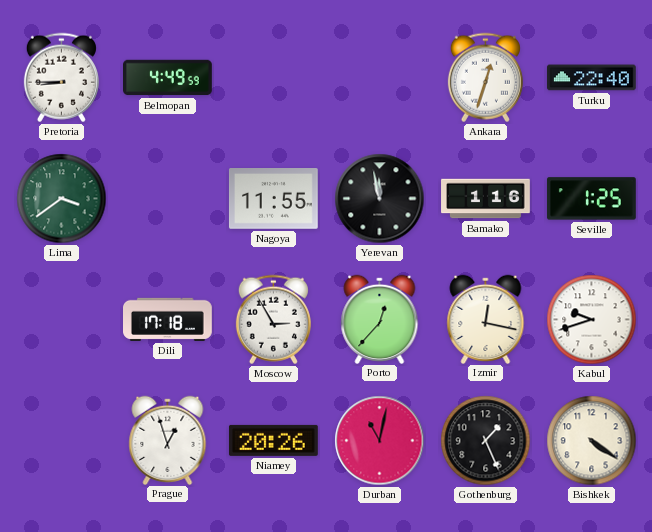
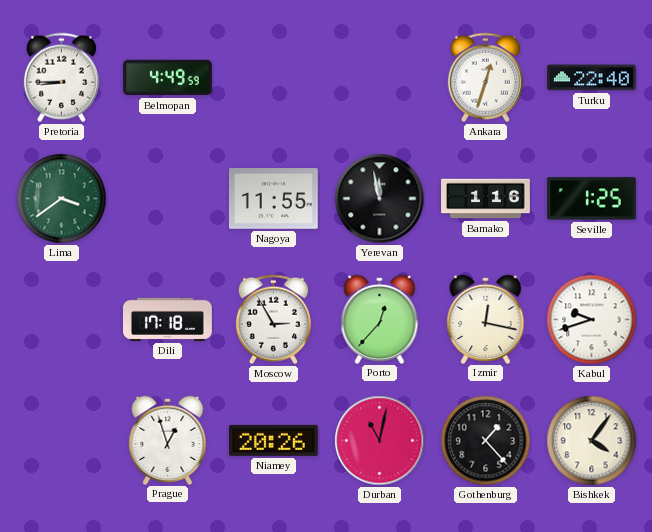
Gothenburg: 1:26 -> 1:23 (486, 441)
Bishkek: 4:21 -> 4:06 (592, 441)
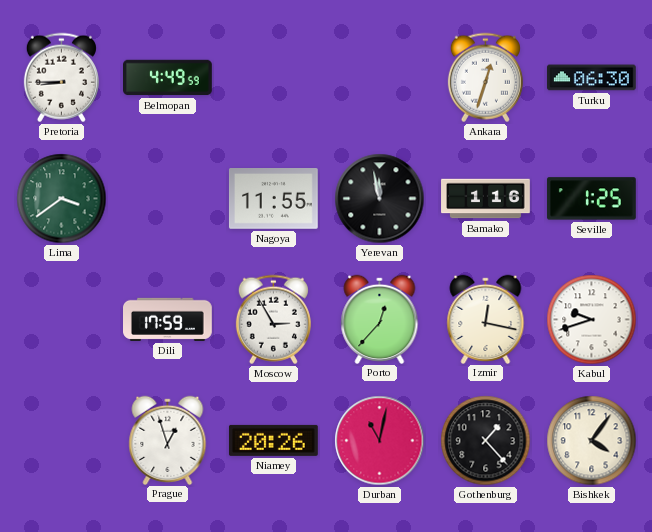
Turku: 22:40 -> 06:30 (591, 78)
Dili: 17:18 -> 17:59 (168, 319)
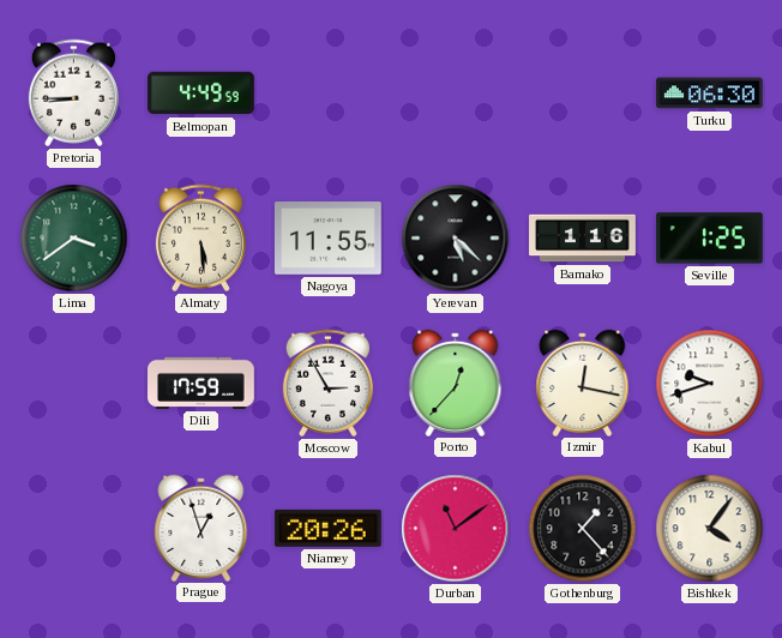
Ankara: 12:33 -> none (485, 78)
Almaty: none -> 5:29 (200, 239)
Yerevan: 11:58 -> 5:22 (456, 239)
Durban: 11:02 -> 11:09 (456, 529)
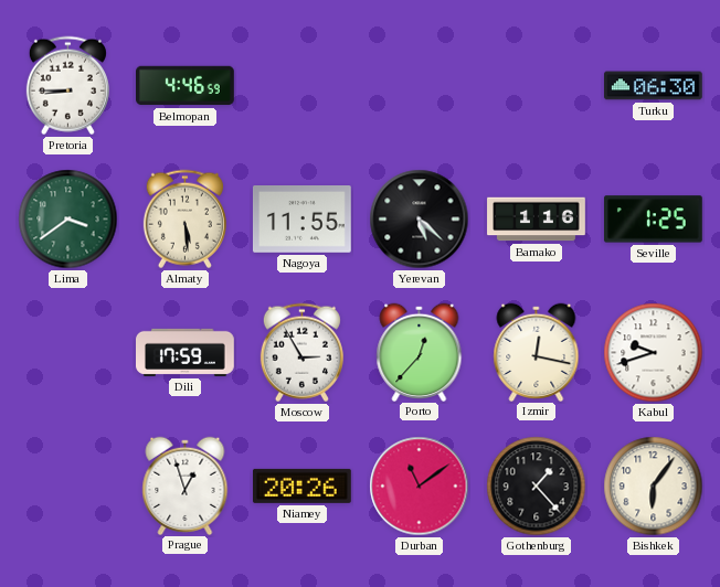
Belmopan: 4:49 -> 4:46 (186, 86)
Bishkek: 4:06 -> 6:06 (654, 487)
